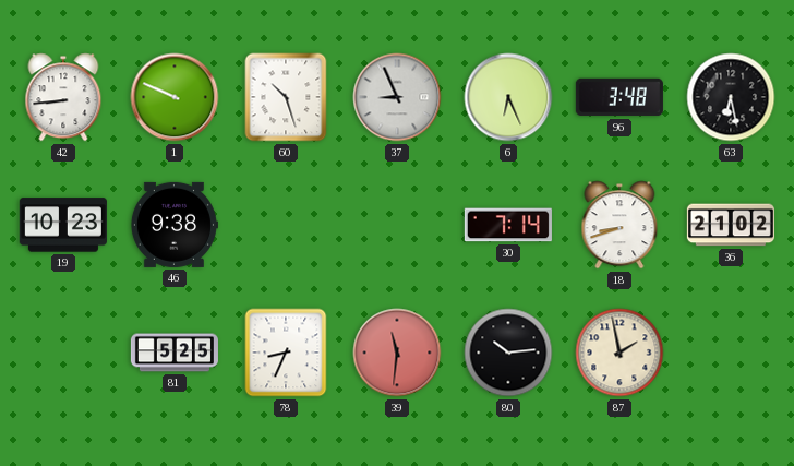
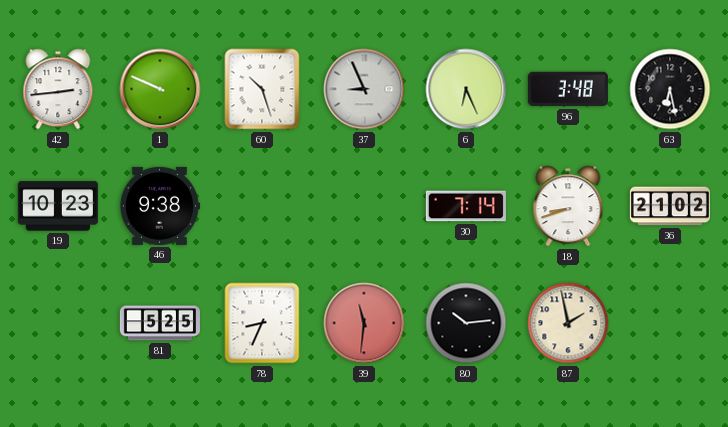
42: 8:44 -> 2:44 (58, 89)
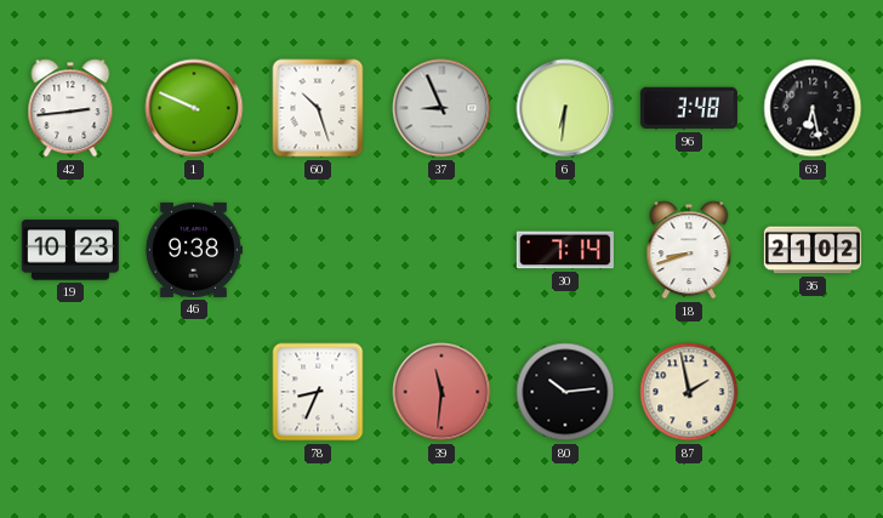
6: 6:26 -> 6:31 (565, 108)
81: 5:25 -> none (160, 323)
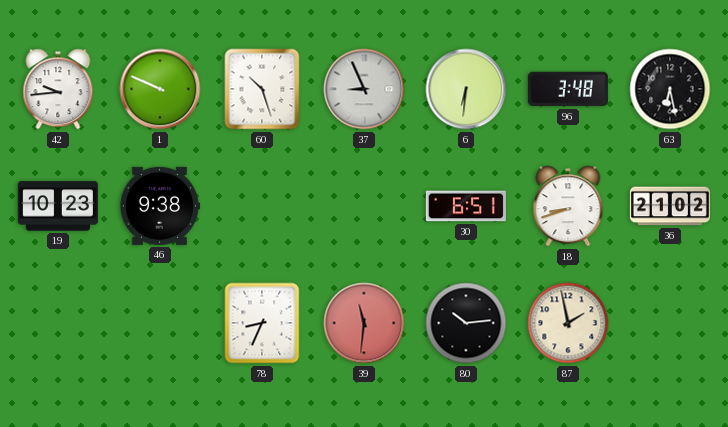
42: 2:44 -> 9:44 (58, 89)
30: 7:14 -> 6:51 (466, 206)
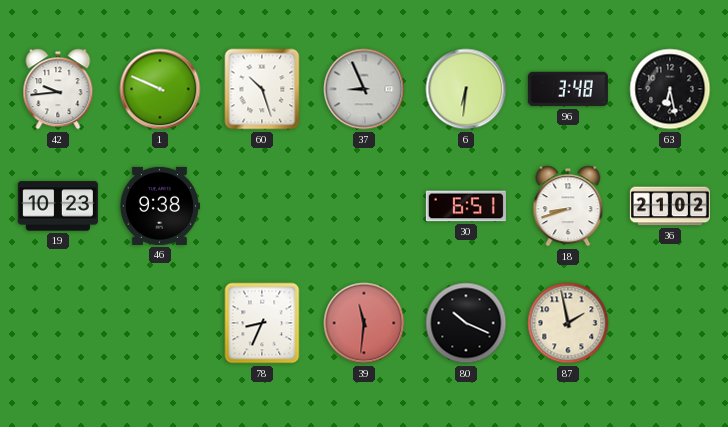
80: 10:14 -> 10:19 (466, 323)
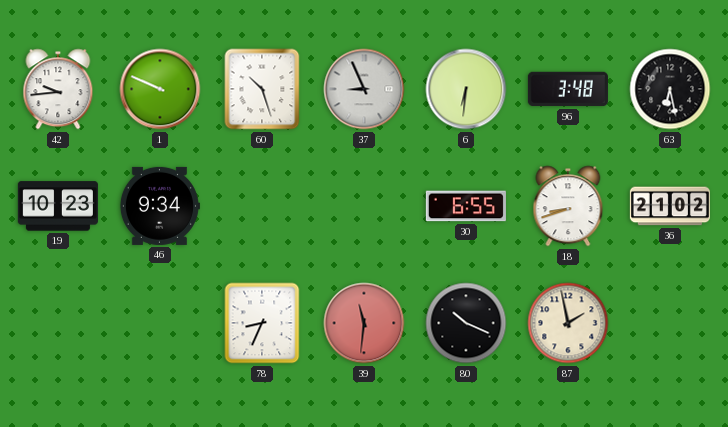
46: 9:38 -> 9:34 (159, 206)
30: 6:51 -> 6:55 (466, 206)
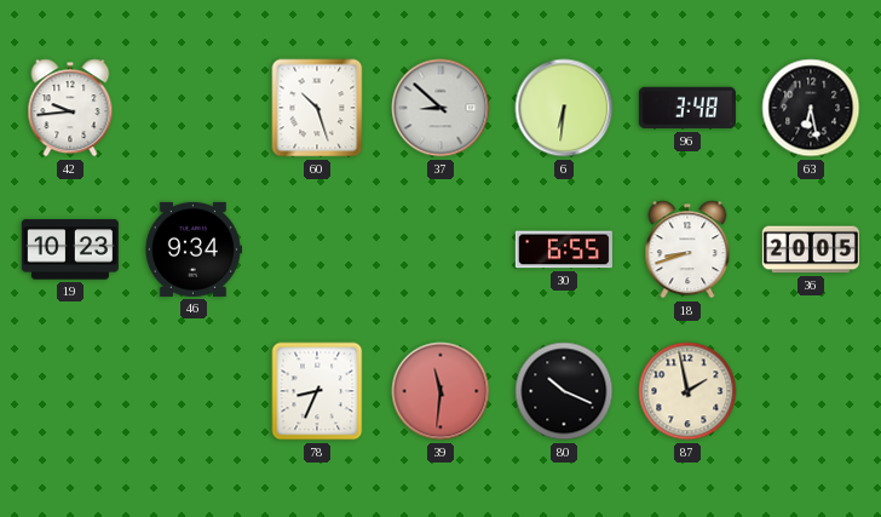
1: 9:49 -> none (160, 89)
37: 8:56 -> 8:52 (440, 108)
36: 21:02 -> 20:05 (811, 249)
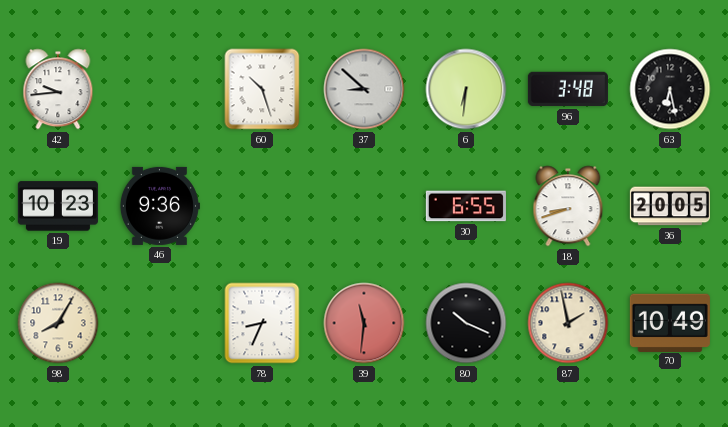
46: 9:34 -> 9:36 (159, 206)
98: none -> 8:05 (58, 323)
70: none -> 10:49 (670, 322)
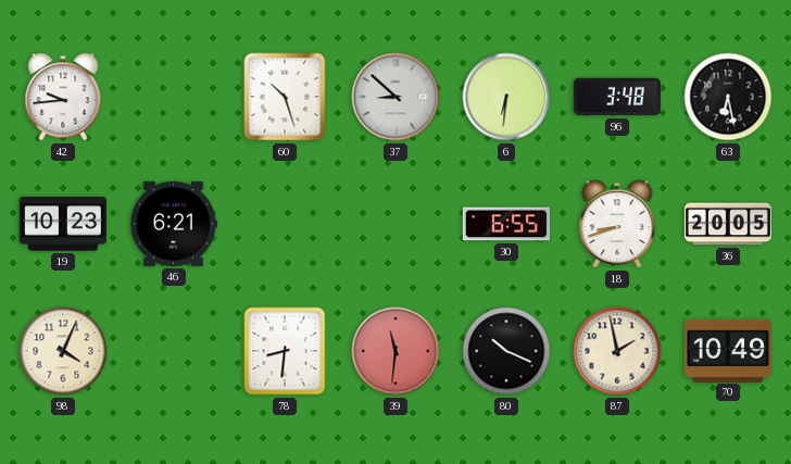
46: 9:36 -> 6:21 (173, 224)
98: 8:05 -> 4:04 (63, 351)
78: 8:34 -> 8:31 (285, 351)
